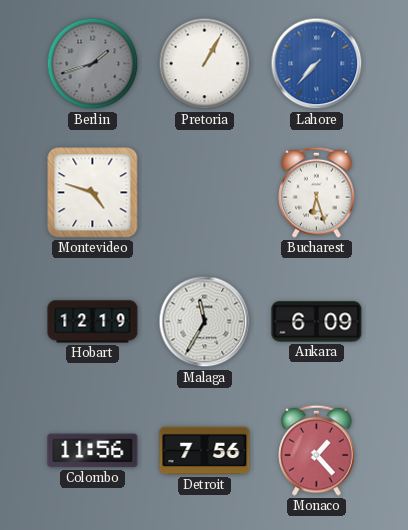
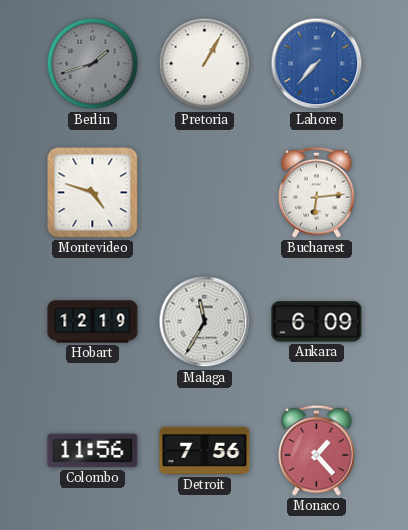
Bucharest: 6:27 -> 6:14 (317, 192)
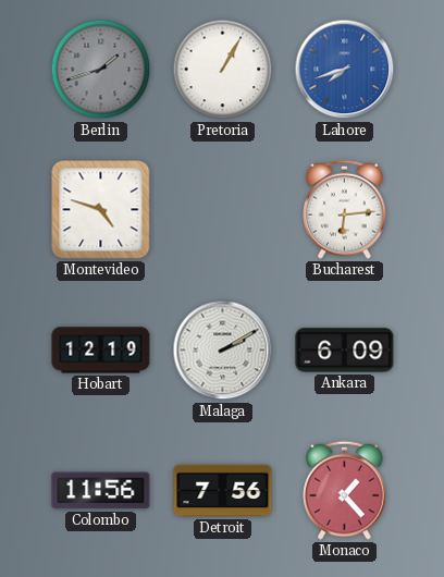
Lahore: 7:37 -> 7:42 (345, 70)
Malaga: 11:35 -> 2:10 (223, 351)
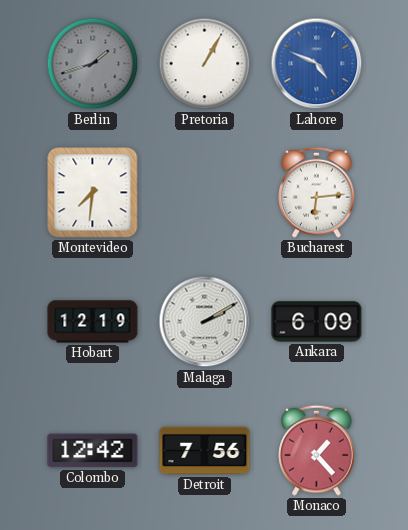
Lahore: 7:42 -> 4:49 (317, 64)
Montevideo: 4:48 -> 7:31 (93, 193)
Colombo: 11:56 -> 12:42 (93, 451)
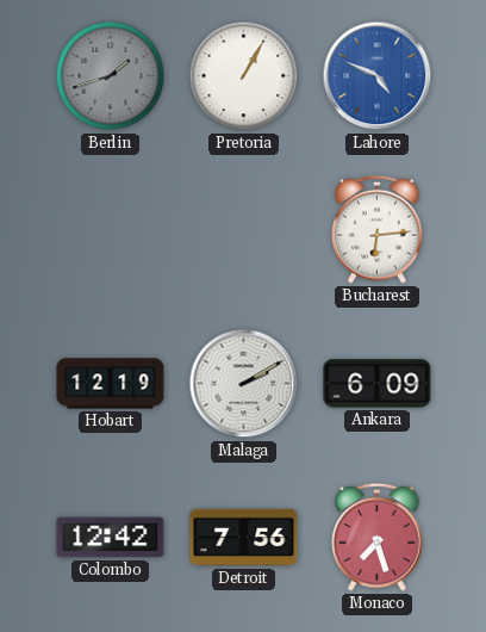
Montevideo: 7:31 -> none (93, 193)
Monaco: 1:23 -> 7:27 (378, 537)
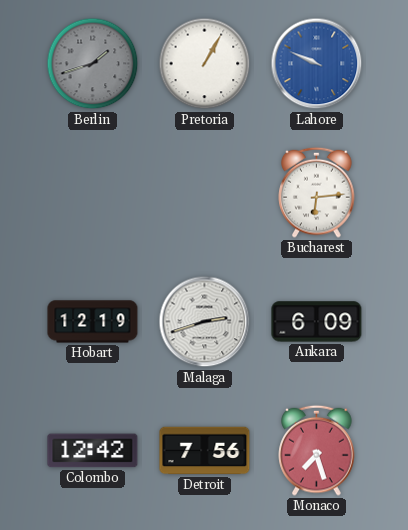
Lahore: 4:49 -> 9:49 (317, 64)
Malaga: 2:10 -> 2:42 (205, 322)
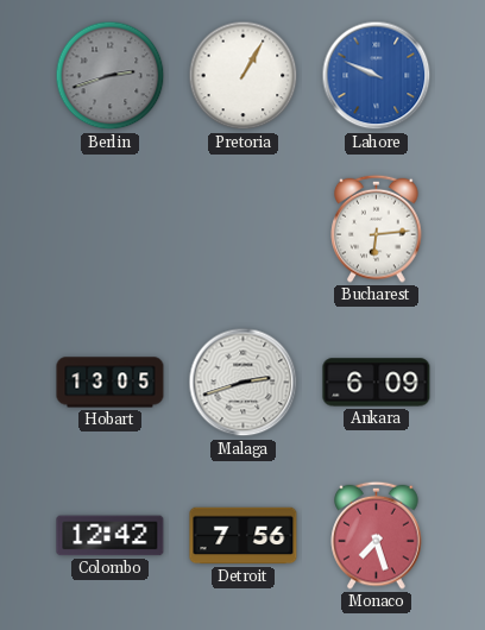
Berlin: 1:42 -> 2:42 (111, 76)
Hobart: 12:19 -> 13:05 (111, 383)
